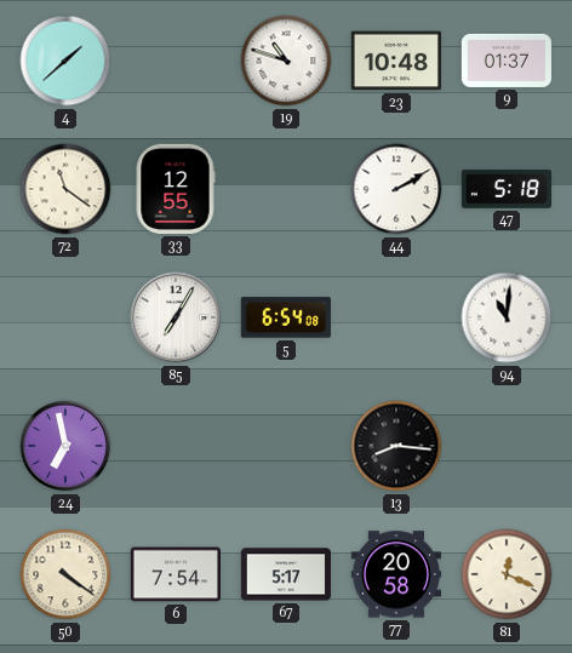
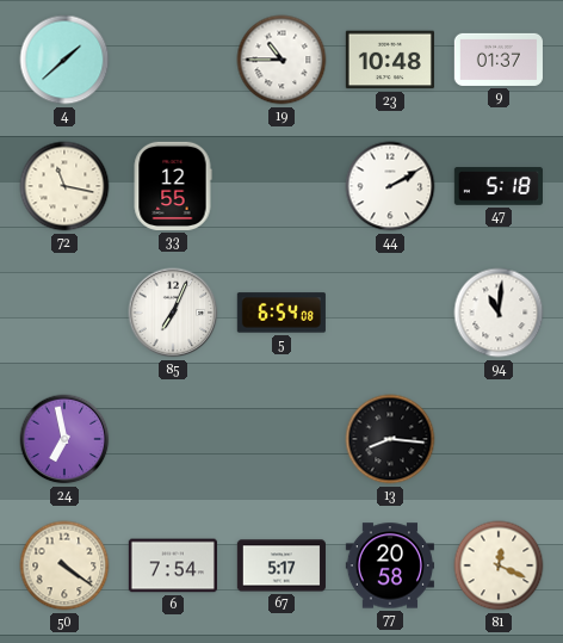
19: 10:48 -> 10:45 (281, 60)
72: 11:21 -> 11:17 (64, 186)
85: 7:05 -> 7:04 (173, 313)
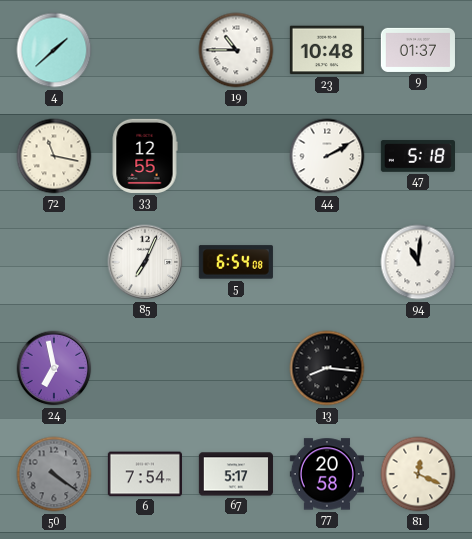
50 dial: cream -> grey (54, 474)
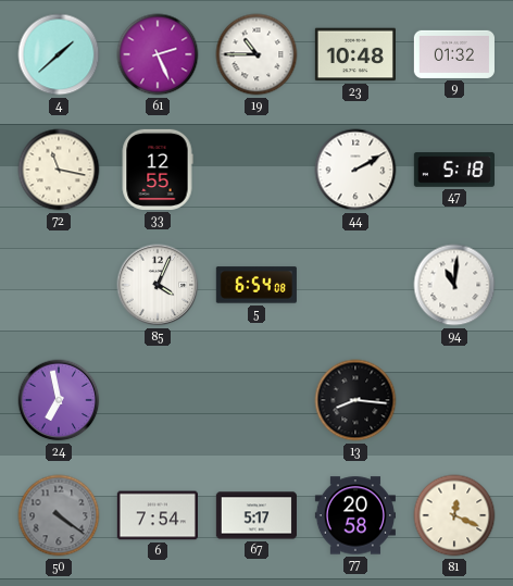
61: none -> 2:26 (158, 54)
9: 01:37 -> 01:32 (453, 54)
85: 7:04 -> 4:04 (158, 285)
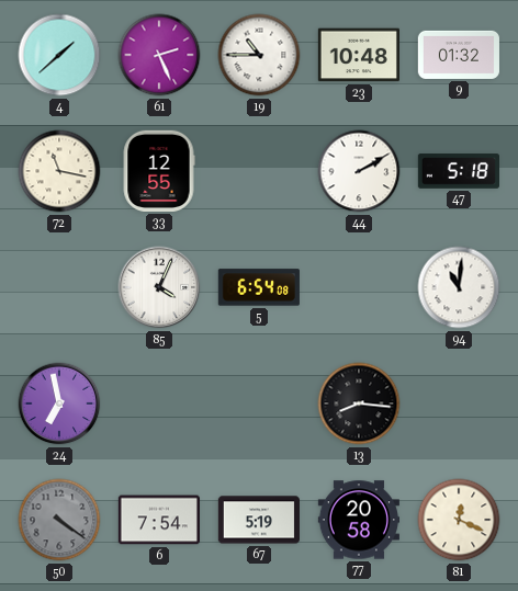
67: 5:17 -> 5:19 (258, 520)
